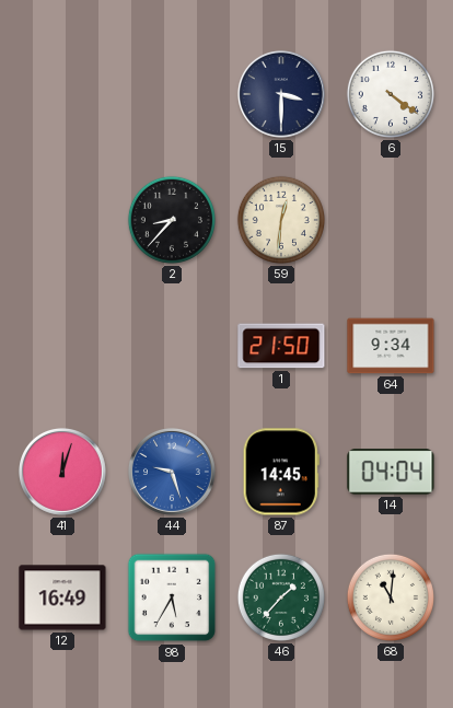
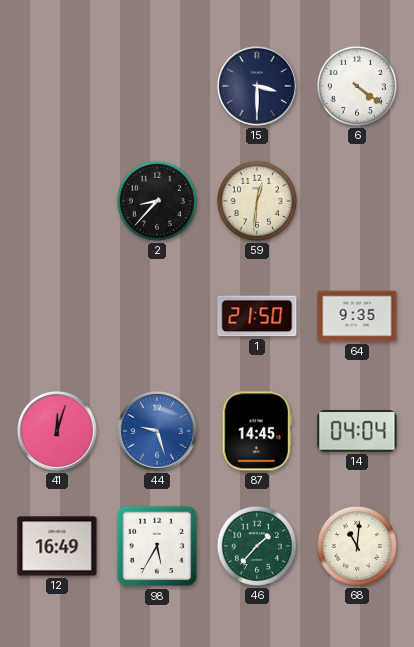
64: 9:34 -> 9:35 (357, 316)
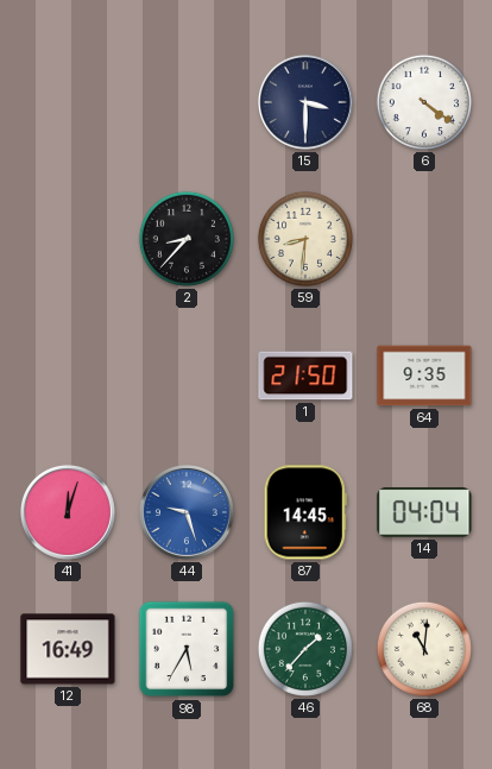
59: 12:31 -> 8:31 (305, 239)
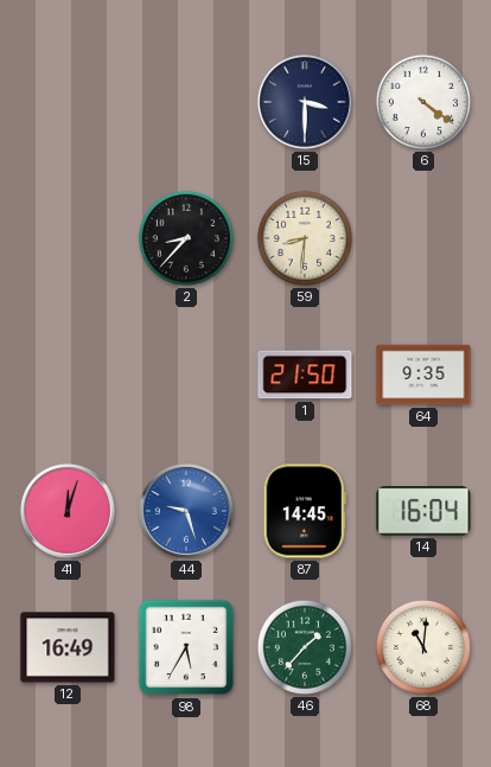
14: 04:04 -> 16:04 (423, 511)
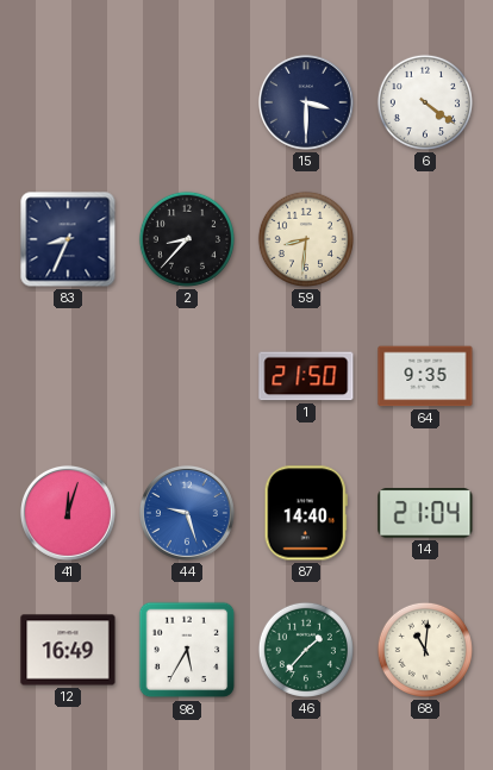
83: none -> 8:34 (68, 239)
87: 14:45 -> 14:40 (306, 513)
14: 16:04 -> 21:04 (425, 513)
